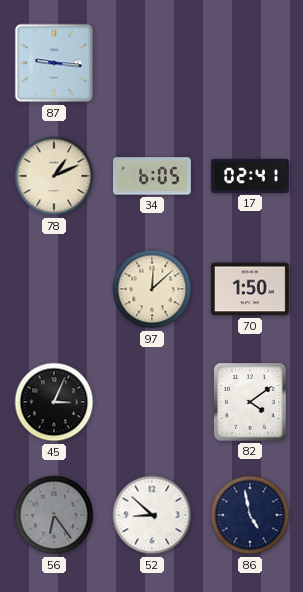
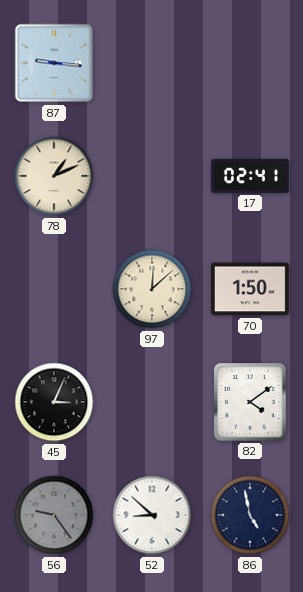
34: 6:05 -> none (153, 176)
56: 6:24 -> 9:24 (54, 515)
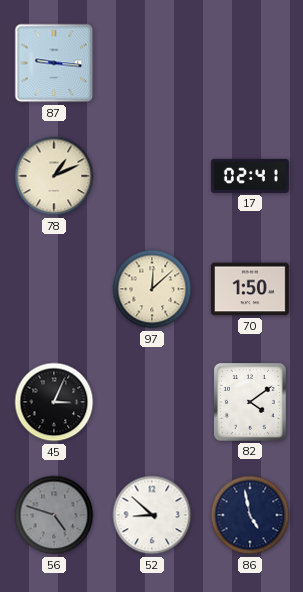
56: 9:24 -> 4:48 (54, 515)
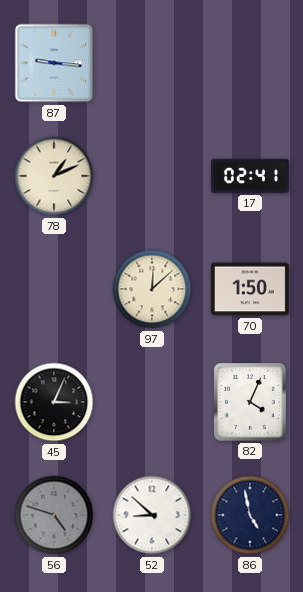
82: 4:09 -> 4:04 (250, 403)
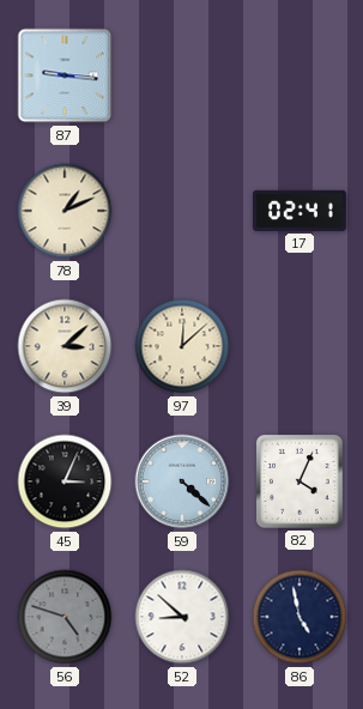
39: none -> 3:08 (65, 346)
70: 1:50 -> none (250, 289)
59: none -> 4:22 (182, 481)
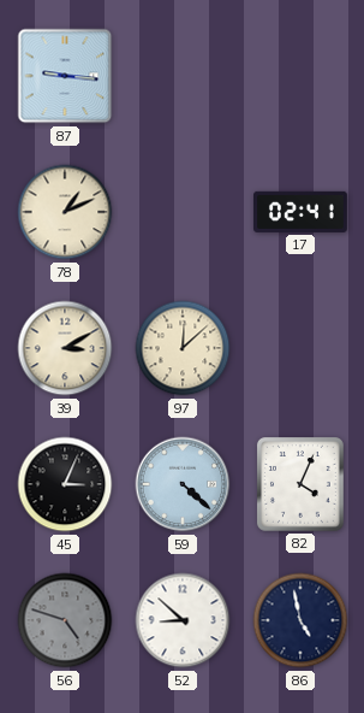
39: 3:08 -> 3:10 (65, 348)
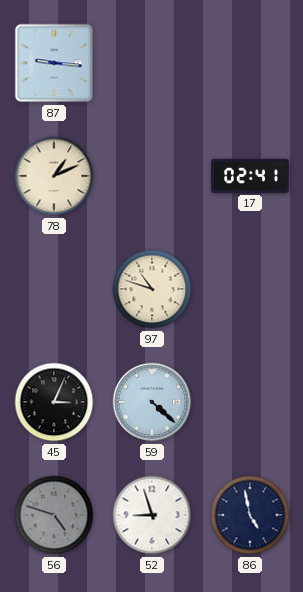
39: 3:10 -> none (65, 348)
97: 12:08 -> 10:48 (152, 289)
82: 4:04 -> none (300, 485)
52: 8:52 -> 8:57 (152, 515)
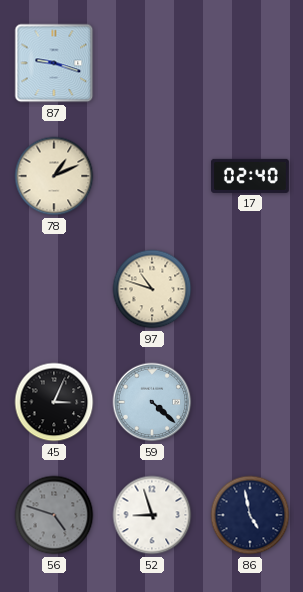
87: 9:16 -> 9:18 (54, 63)
17: 02:41 -> 02:40 (251, 176)
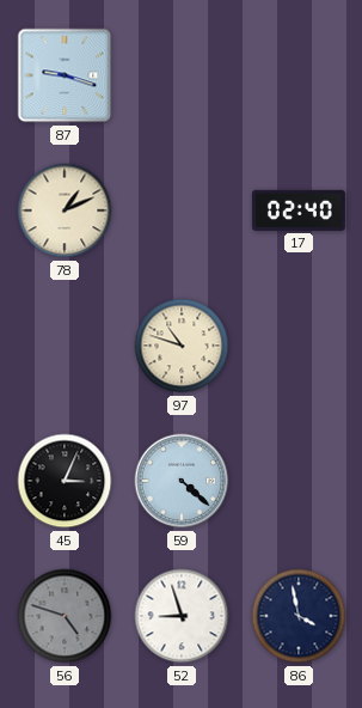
86: 4:58 -> 3:58 (299, 616)
